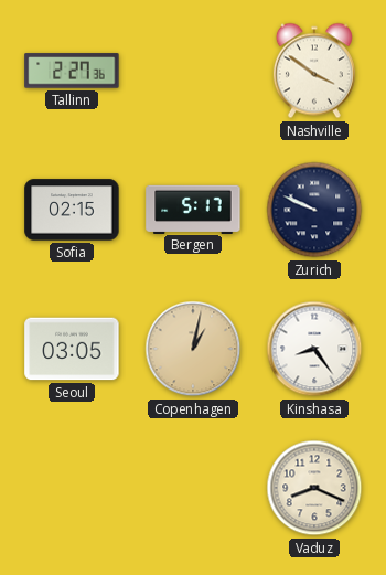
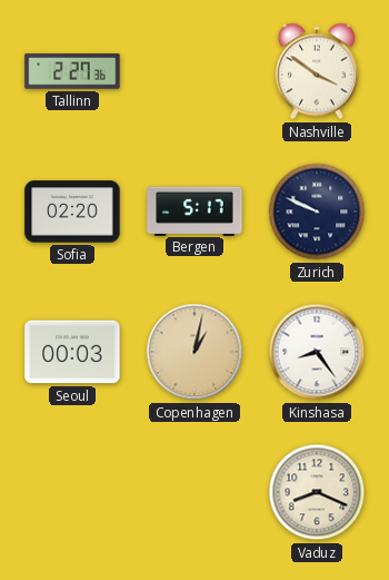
Sofia: 02:15 -> 02:20 (72, 212)
Seoul: 03:05 -> 00:03 (72, 352)
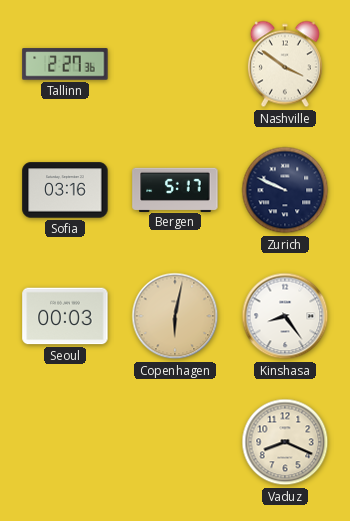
Sofia: 02:20 -> 03:16 (65, 190)
Copenhagen: 1:02 -> 6:02 (175, 316)
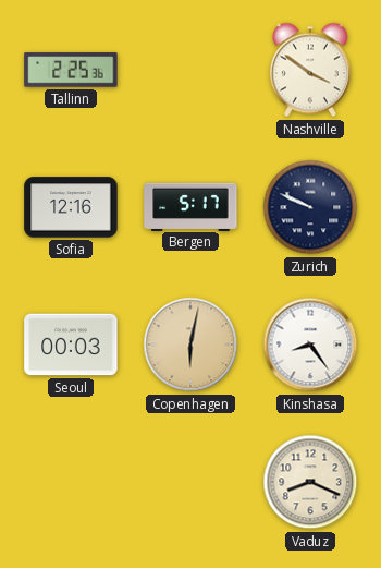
Tallinn: 2:27 -> 2:25 (71, 70)
Sofia: 03:16 -> 12:16 (71, 207)
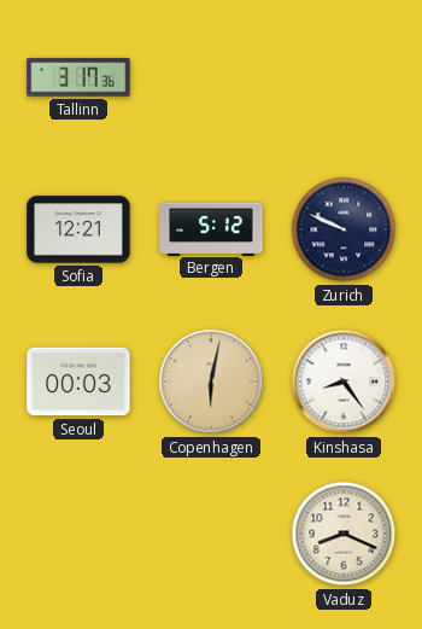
Tallinn: 2:25 -> 3:17 (78, 77)
Nashville: 3:51 -> none (310, 70)
Sofia: 12:16 -> 12:21 (78, 229)
Bergen: 5:17 -> 5:12 (211, 228)
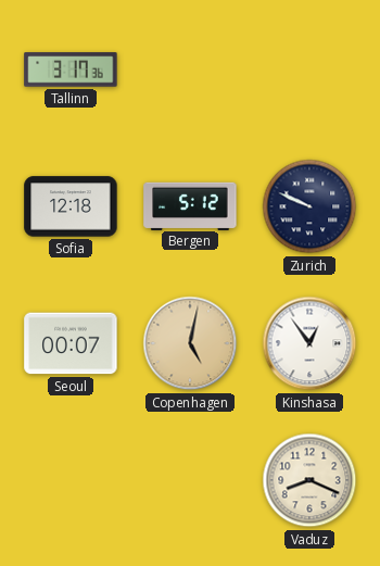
Sofia: 12:21 -> 12:18 (71, 206)
Seoul: 00:03 -> 00:07 (71, 343)
Copenhagen: 6:02 -> 5:02 (190, 343)
Kinshasa: 8:24 -> 12:54 (309, 343)
